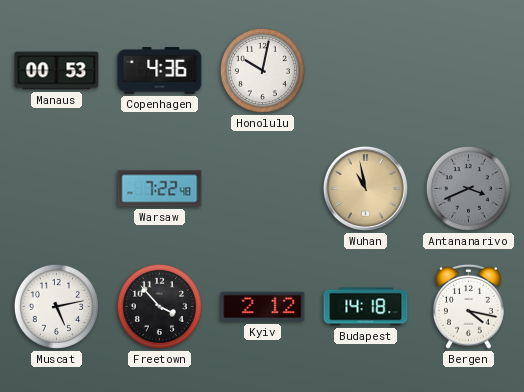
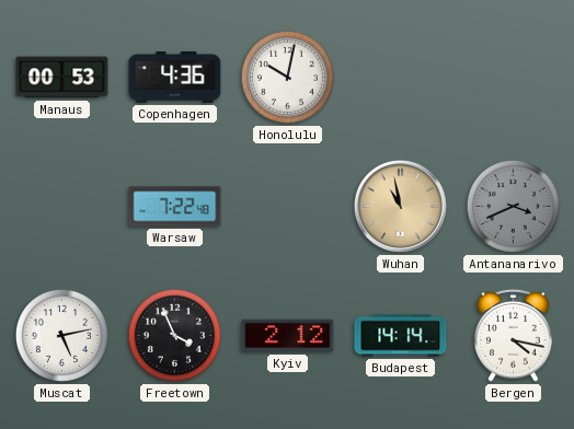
Freetown: 3:53 -> 3:56 (174, 335)
Budapest: 14:18 -> 14:14 (401, 336)
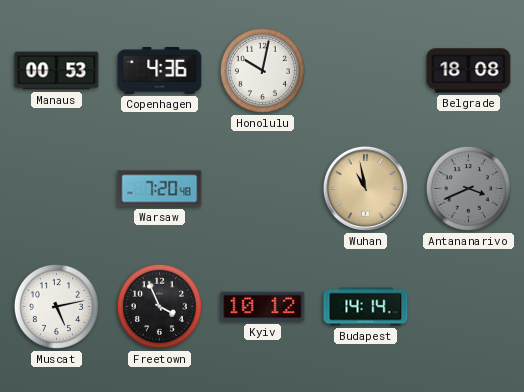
Belgrade: none -> 18:08 (469, 71)
Warsaw: 7:22 -> 7:20 (160, 189)
Kyiv: 2:12 -> 10:12 (263, 307)
Bergen: 4:17 -> none (513, 335)
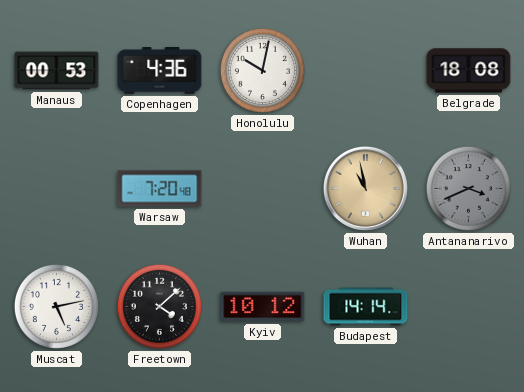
Freetown: 3:56 -> 4:08 (159, 306)
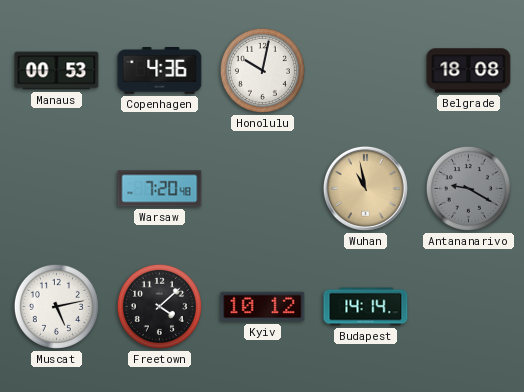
Antananarivo: 3:41 -> 9:20 (468, 188)
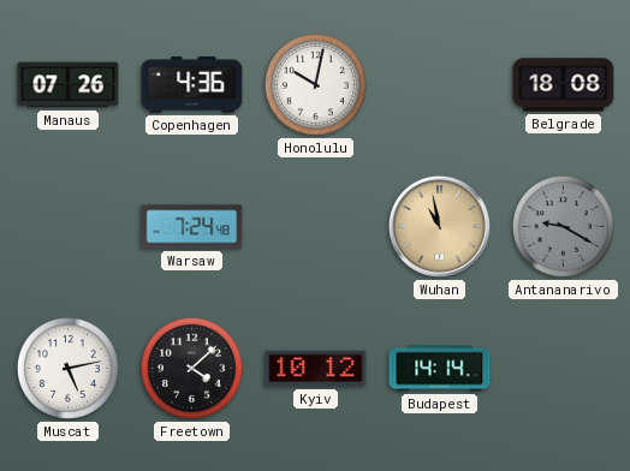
Manaus: 00:53 -> 07:26 (69, 85)
Warsaw: 7:20 -> 7:24 (192, 227)
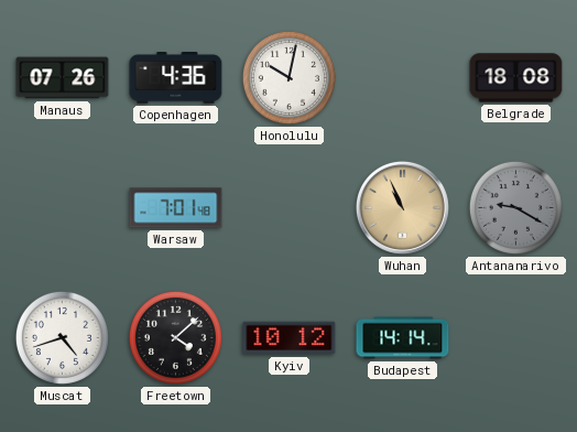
Warsaw: 7:24 -> 7:01 (176, 208)
Wuhan: 10:58 -> 10:56 (402, 207)
Muscat: 5:13 -> 4:42 (62, 337)
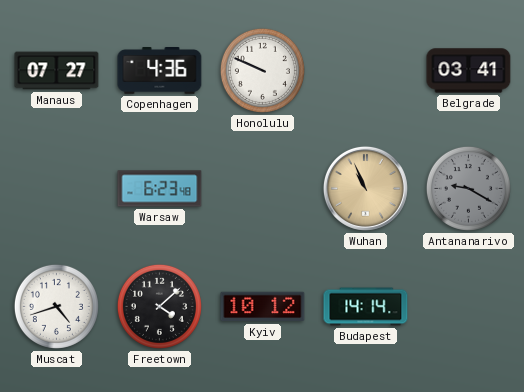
Manaus: 07:26 -> 07:27 (57, 71)
Honolulu: 10:02 -> 9:49 (262, 70)
Belgrade: 18:08 -> 03:41 (469, 71)
Warsaw: 7:01 -> 6:23 (160, 189)
